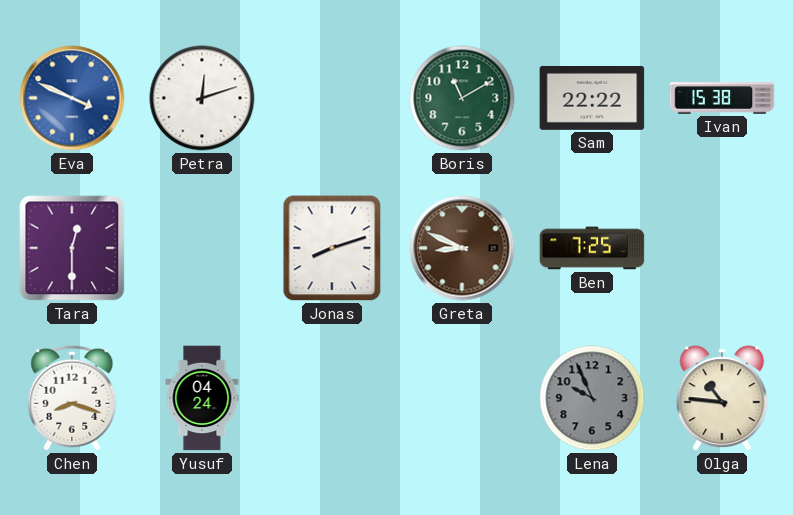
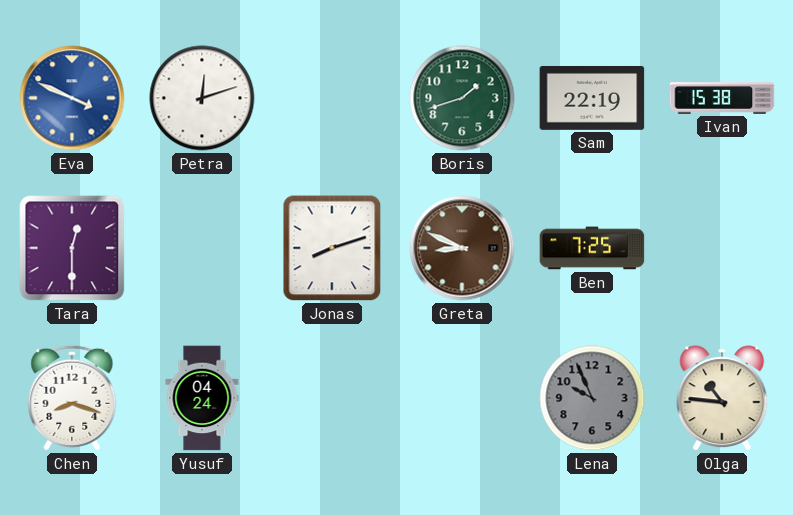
Boris: 11:10 -> 1:42 (462, 98)
Sam: 22:22 -> 22:19 (592, 98)
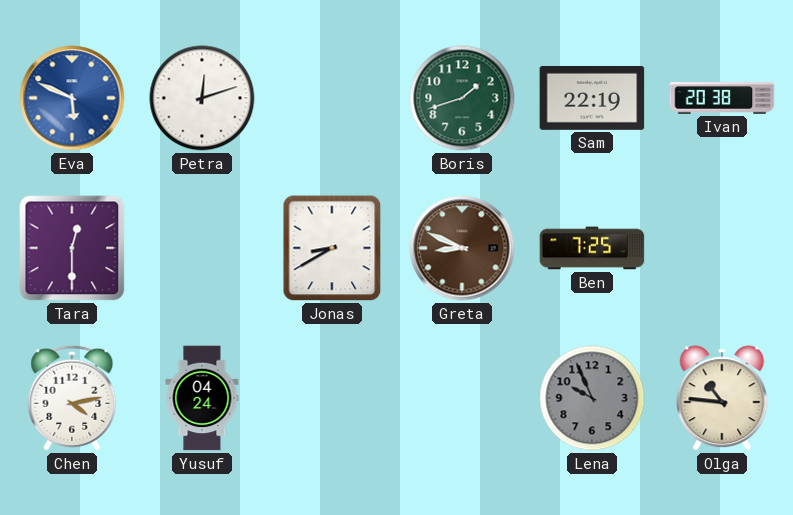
Eva: 3:49 -> 5:49 (72, 98)
Ivan: 15:38 -> 20:38 (722, 98)
Jonas: 8:12 -> 8:40 (332, 248)
Chen: 8:18 -> 4:13 (72, 398)
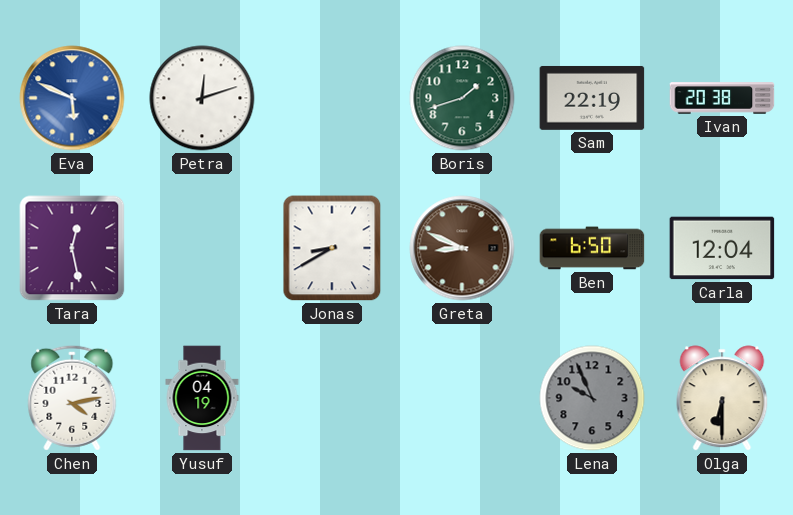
Tara: 12:30 -> 12:28 (72, 248)
Ben: 7:25 -> 6:50 (592, 248)
Carla: none -> 12:04 (722, 248)
Yusuf: 04:24 -> 04:19 (202, 398)
Olga: 10:46 -> 6:30 (722, 398)
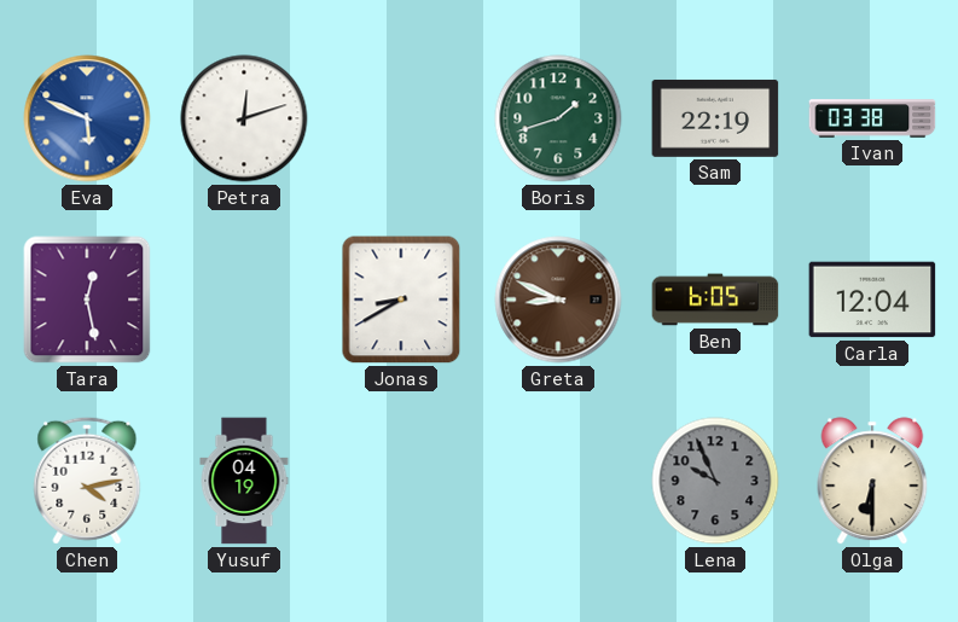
Ivan: 20:38 -> 03:38 (872, 118)
Ben: 6:50 -> 6:05 (715, 300)
